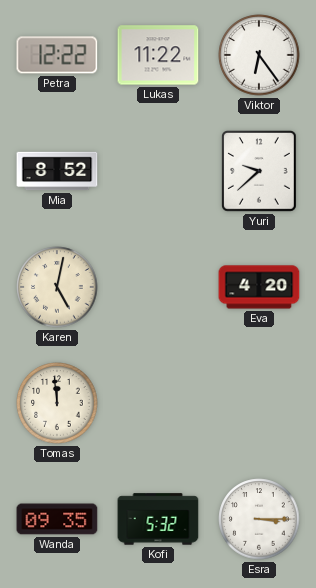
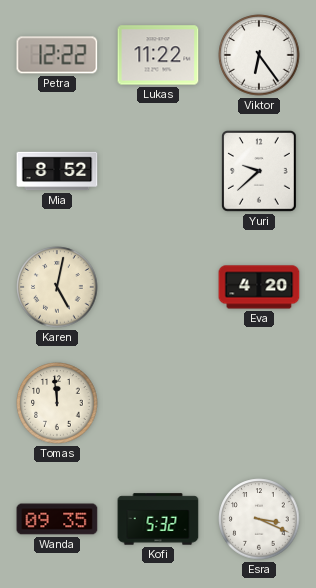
Esra: 3:15 -> 3:19 (259, 519)
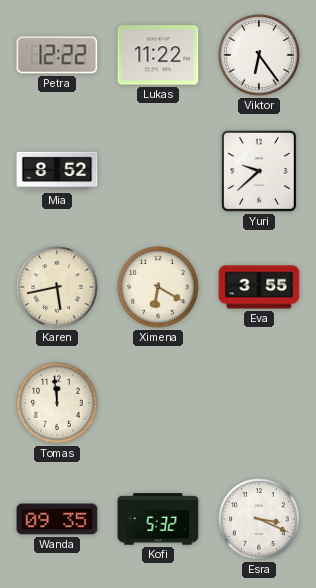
Karen: 5:02 -> 5:43 (57, 287)
Ximena: none -> 6:20 (158, 287)
Eva: 4:20 -> 3:55 (259, 287)
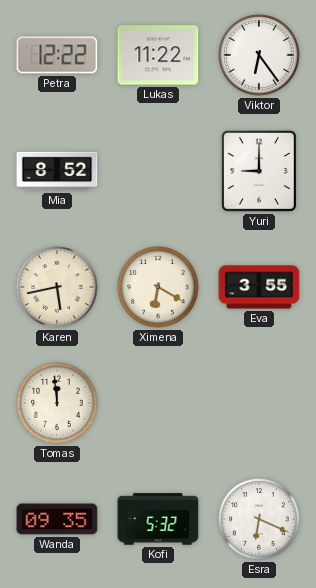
Yuri: 9:38 -> 9:00 (260, 172)
Esra: 3:19 -> 6:19 (259, 519)
